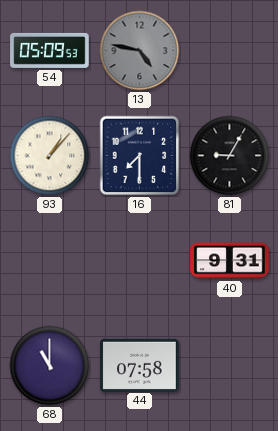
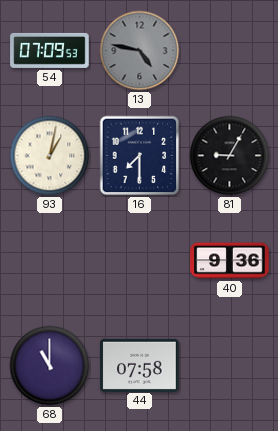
54: 05:09 -> 07:09 (50, 50)
93: 1:07 -> 1:02 (50, 156)
40: 9:31 -> 9:36 (230, 261)
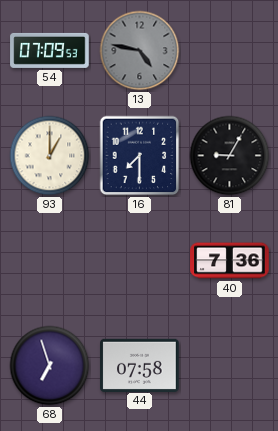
93: 1:02 -> 1:00 (50, 156)
40: 9:36 -> 7:36 (230, 261)
68: 11:00 -> 6:57 (50, 366)
